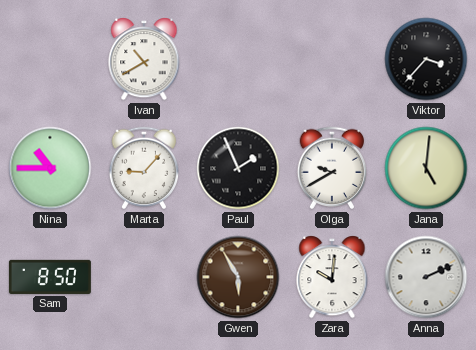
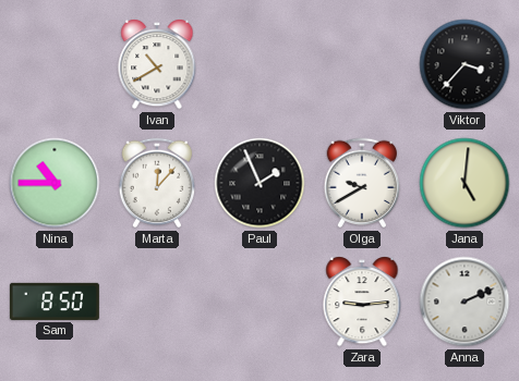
Marta: 9:07 -> 12:07 (157, 183)
Gwen: 5:55 -> none (238, 277)
Zara: 10:01 -> 9:14 (362, 302)
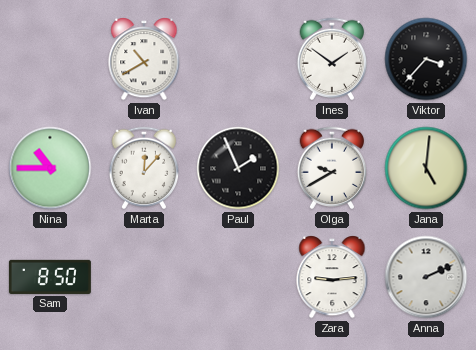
Ines: none -> 1:51 (332, 59)
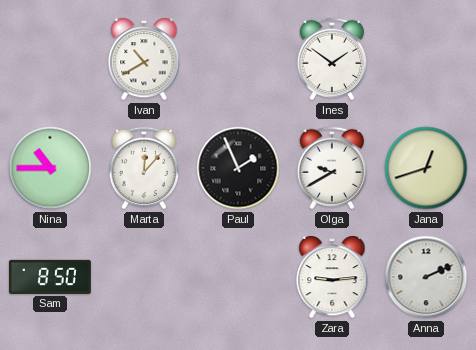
Viktor: 3:37 -> none (426, 59)
Jana: 5:01 -> 12:42 (426, 168)
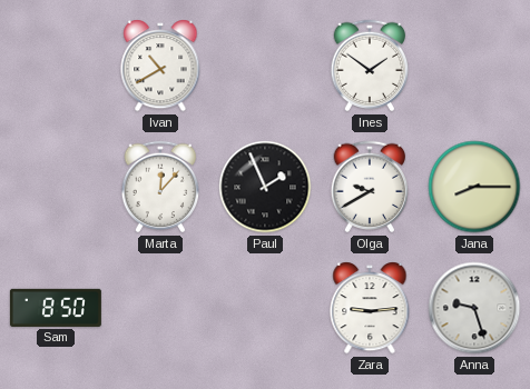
Nina: 10:45 -> none (50, 168)
Jana: 12:42 -> 8:15 (474, 187)
Anna: 2:11 -> 9:27 (474, 308)
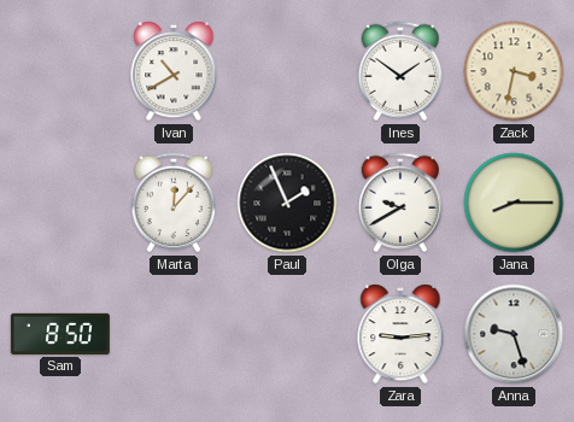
Zack: none -> 3:32 (514, 71)
